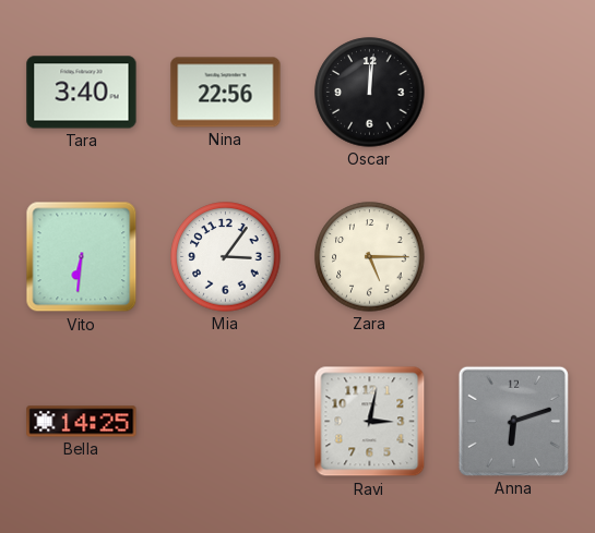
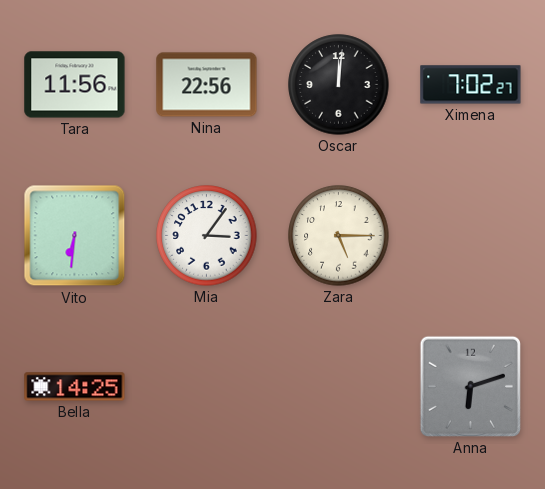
Tara: 3:40 -> 11:56 (75, 85)
Ximena: none -> 7:02 (471, 85)
Ravi: 3:02 -> none (370, 422)
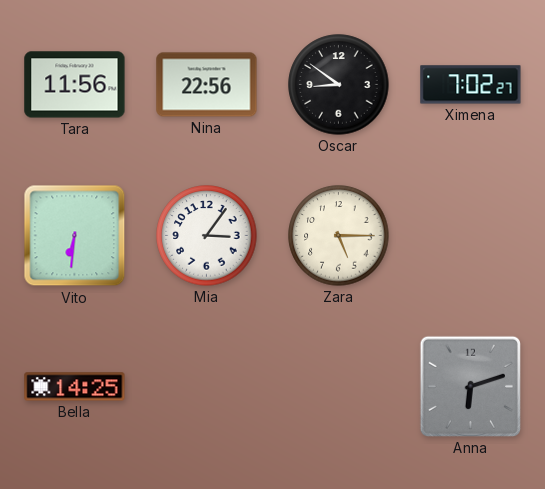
Oscar: 12:01 -> 8:51 (339, 85)
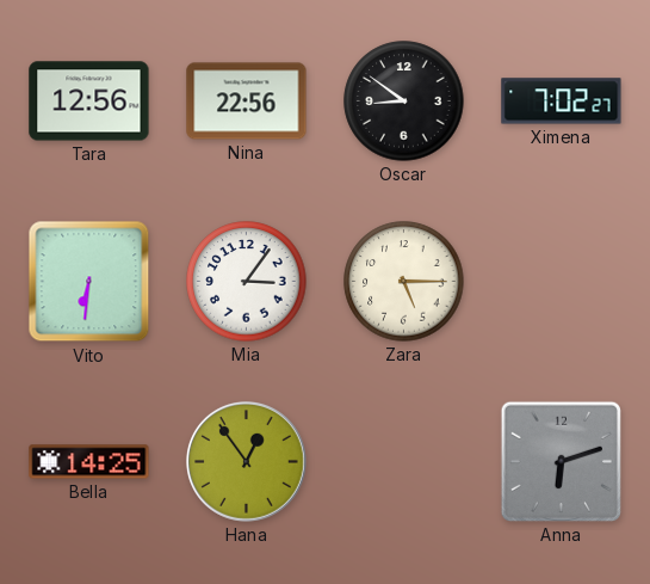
Tara: 11:56 -> 12:56 (89, 102)
Hana: none -> 12:54 (247, 462)
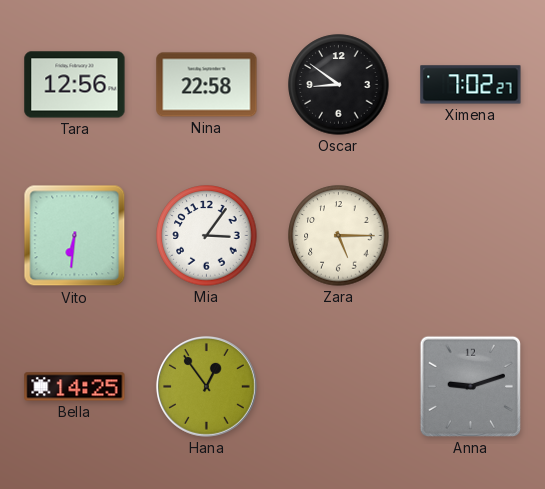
Nina: 22:56 -> 22:58 (207, 85)
Anna: 6:12 -> 9:12 (470, 386)
